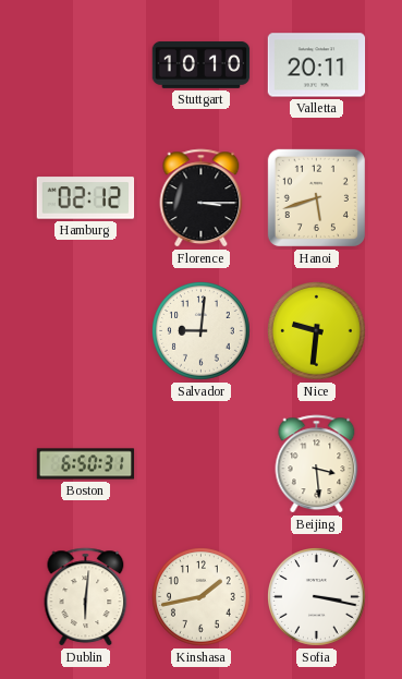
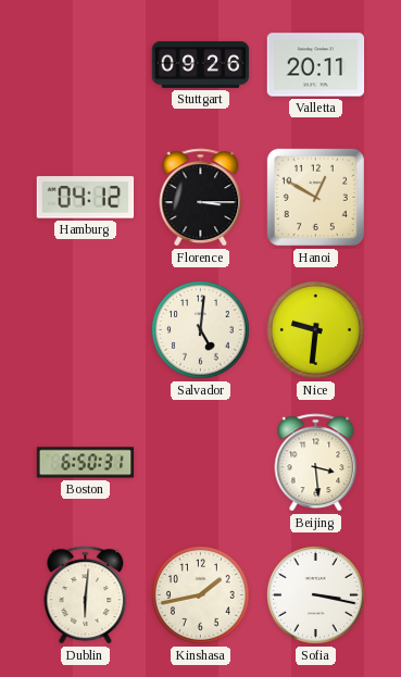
Stuttgart: 10:10 -> 09:26 (201, 64)
Hamburg: 02:12 -> 04:12 (86, 198)
Hanoi: 5:42 -> 12:50 (315, 197)
Salvador: 9:01 -> 5:01 (201, 330)
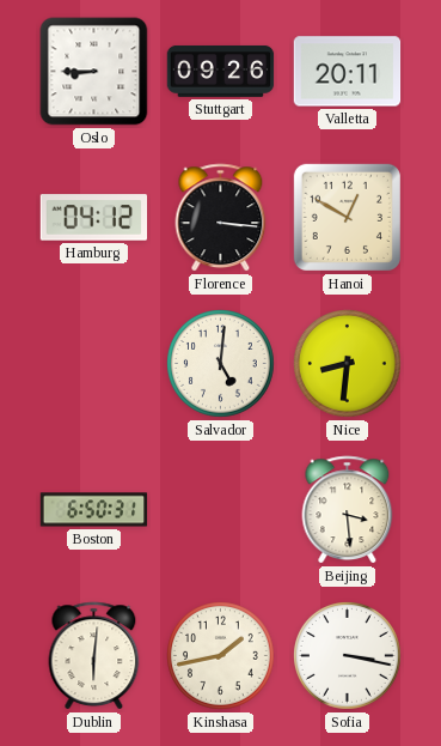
Oslo: none -> 8:45 (94, 72)
Florence: 3:15 -> 3:16 (221, 218)
Nice: 9:31 -> 8:31 (348, 364)
